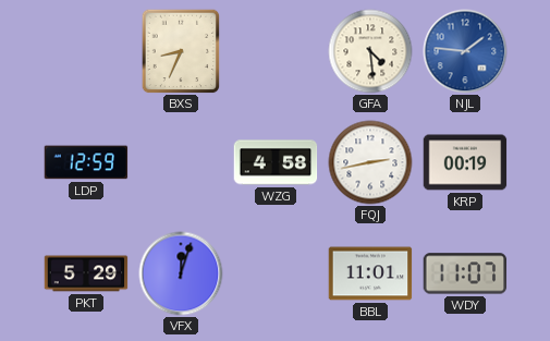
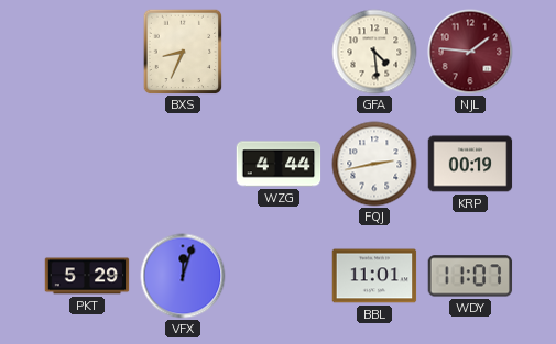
NJL dial: blue -> burgundy (470, 52)
LDP: 12:59 -> none (86, 162)
WZG: 4:58 -> 4:44 (279, 164)
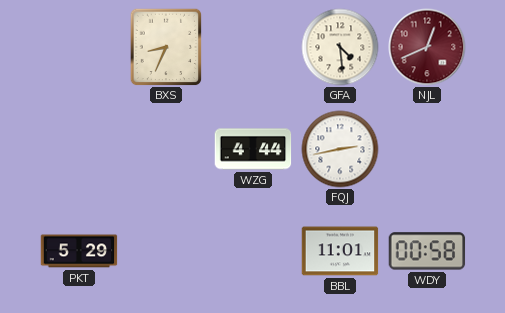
NJL: 1:46 -> 12:41 (427, 47)
KRP: 00:19 -> none (470, 164)
VFX: 12:03 -> none (183, 276)
WDY: 11:07 -> 00:58 (427, 251)
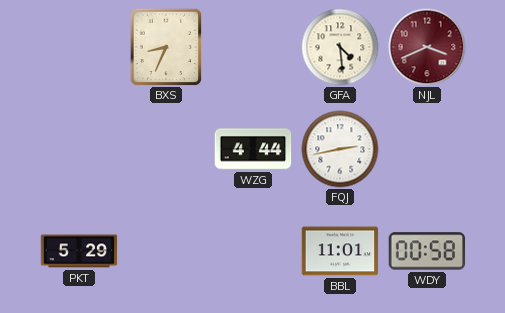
NJL: 12:41 -> 3:41 (427, 47)
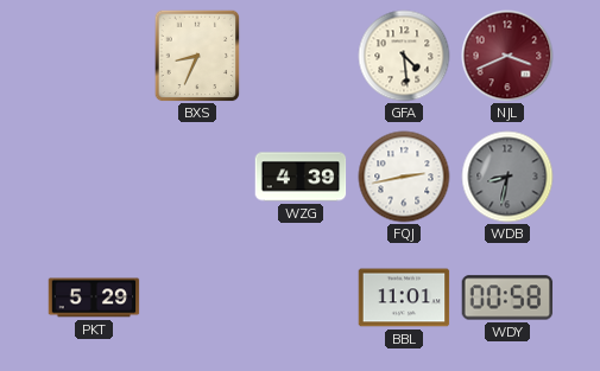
WZG: 4:44 -> 4:39 (301, 177)
WDB: none -> 8:32 (507, 177)
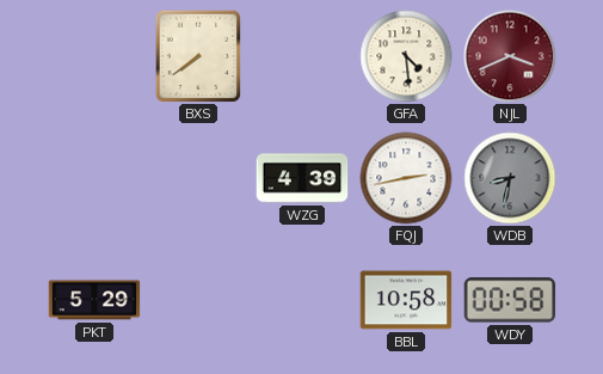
BXS: 8:34 -> 7:39 (198, 56)
BBL: 11:01 -> 10:58 (406, 300)
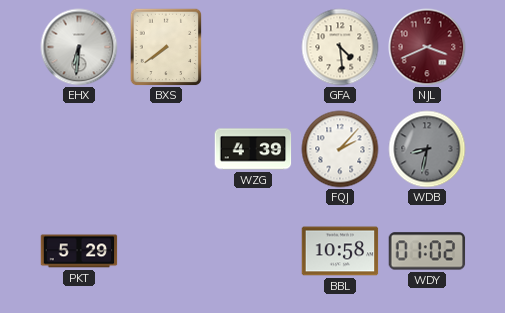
EHX: none -> 6:31 (79, 47)
FQJ: 2:43 -> 2:07 (340, 149)
WDY: 00:58 -> 01:02 (427, 251)
